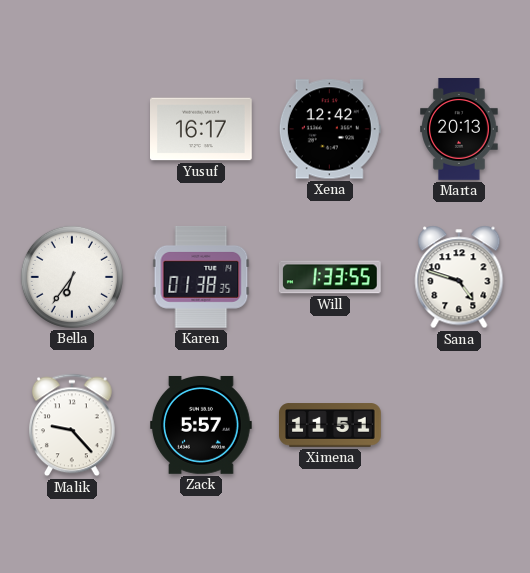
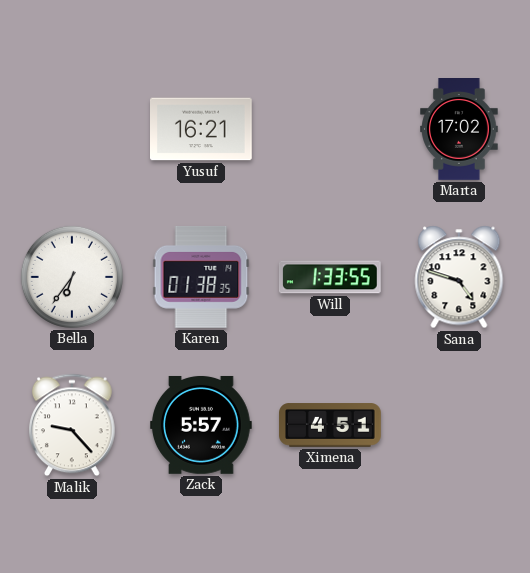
Yusuf: 16:17 -> 16:21 (202, 129)
Xena: 12:42 -> none (330, 129)
Marta: 20:13 -> 17:02 (459, 130)
Ximena: 11:51 -> 4:51 (331, 425)
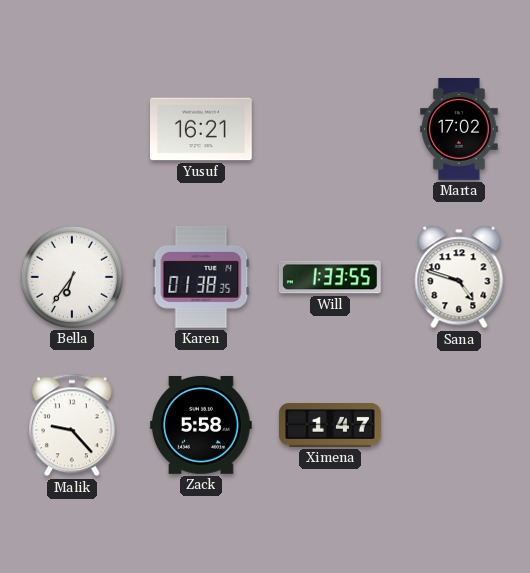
Zack: 5:57 -> 5:58 (201, 425)
Ximena: 4:51 -> 1:47 (331, 425)
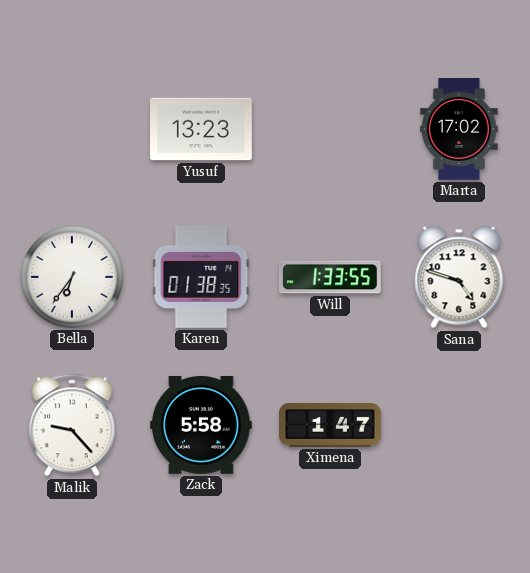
Yusuf: 16:21 -> 13:23 (202, 129)
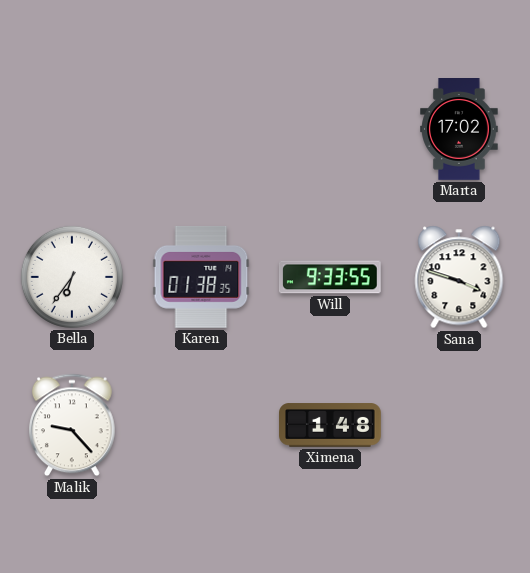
Yusuf: 13:23 -> none (202, 129)
Will: 1:33 -> 9:33 (330, 277)
Sana: 4:48 -> 3:48 (459, 277)
Zack: 5:58 -> none (201, 425)
Ximena: 1:47 -> 1:48 (331, 425)
